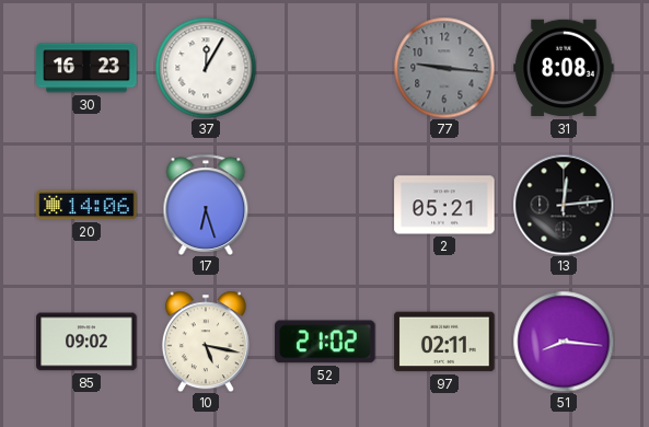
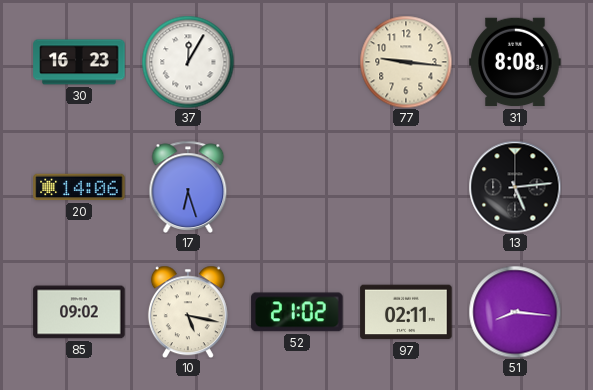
77 dial: grey -> cream (406, 62)
2: 05:21 -> none (444, 205)
13: 12:14 -> 5:14 (515, 187)
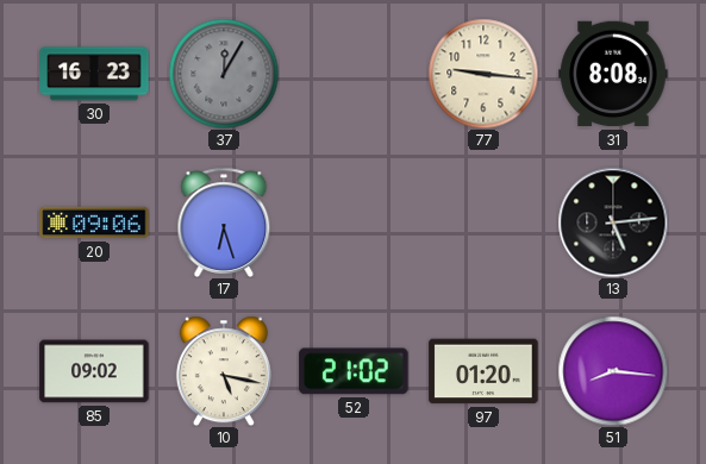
37 dial: white -> grey (224, 74)
20: 14:06 -> 09:06 (94, 222)
97: 02:11 -> 01:20 (483, 371)
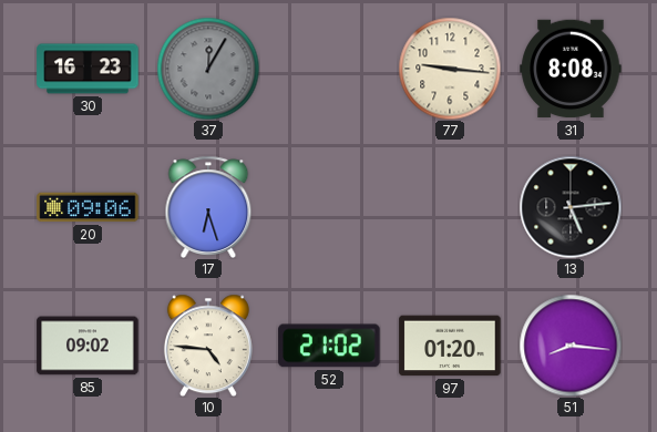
10: 5:17 -> 4:46 (208, 346)
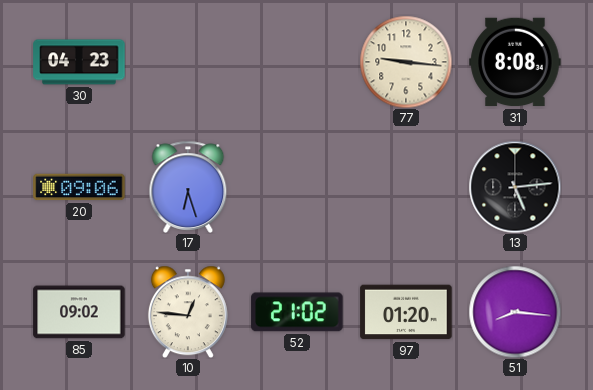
30: 16:23 -> 04:23 (79, 62)
37: 12:05 -> none (208, 69)
10: 4:46 -> 12:46 (188, 312)
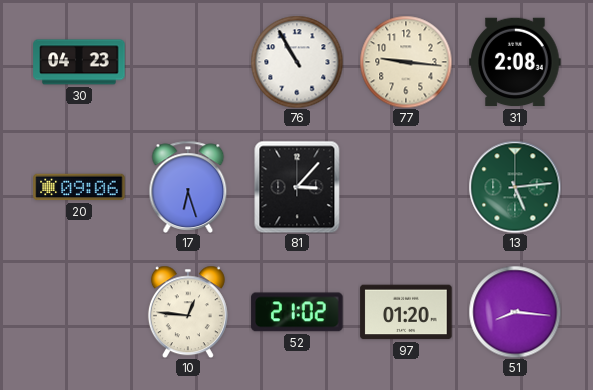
76: none -> 10:55 (297, 62)
31: 8:08 -> 2:08 (515, 62)
81: none -> 3:07 (297, 187)
13 dial: black -> green (515, 187)
85: 09:02 -> none (79, 312)
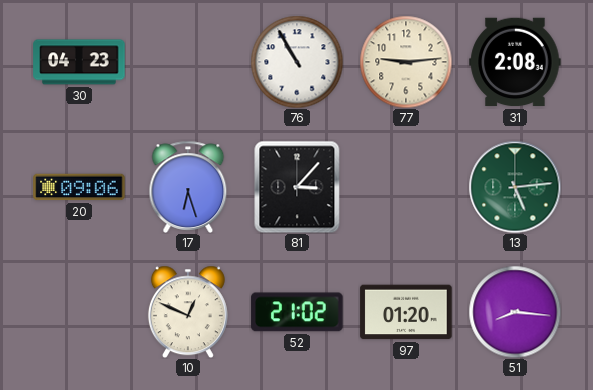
77: 9:16 -> 9:14 (406, 62)
10: 12:46 -> 12:49 (188, 312)
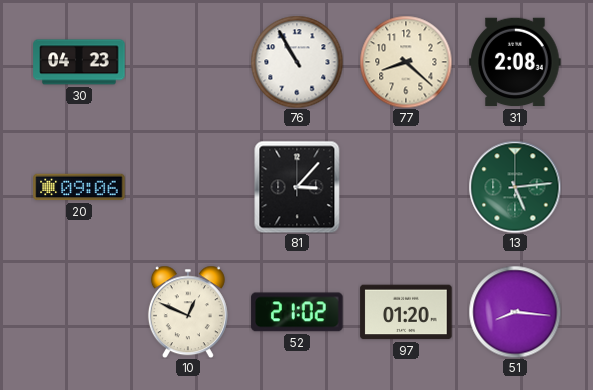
77: 9:14 -> 8:22 (406, 62)
17: 6:27 -> none (188, 187)
